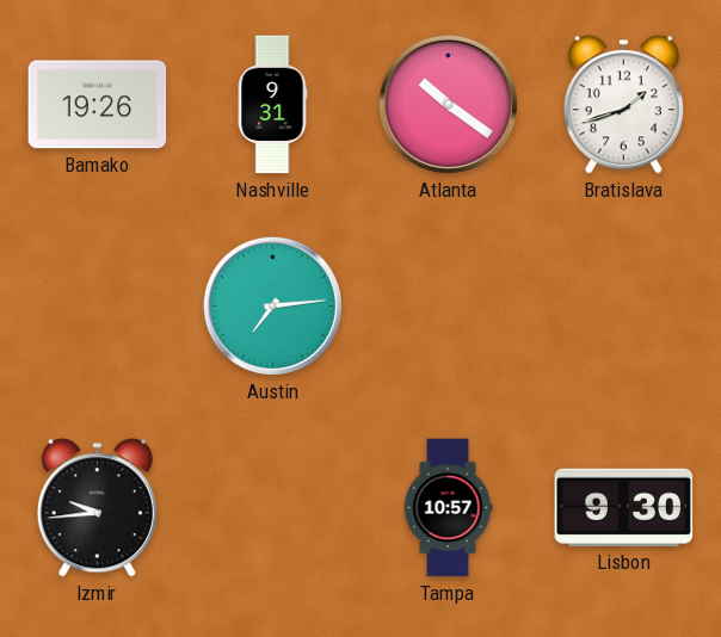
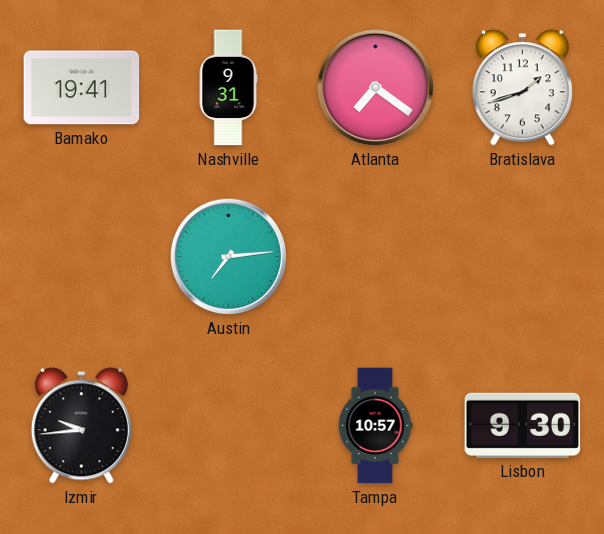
Bamako: 19:26 -> 19:41 (82, 88)
Atlanta: 10:21 -> 7:21 (375, 87)
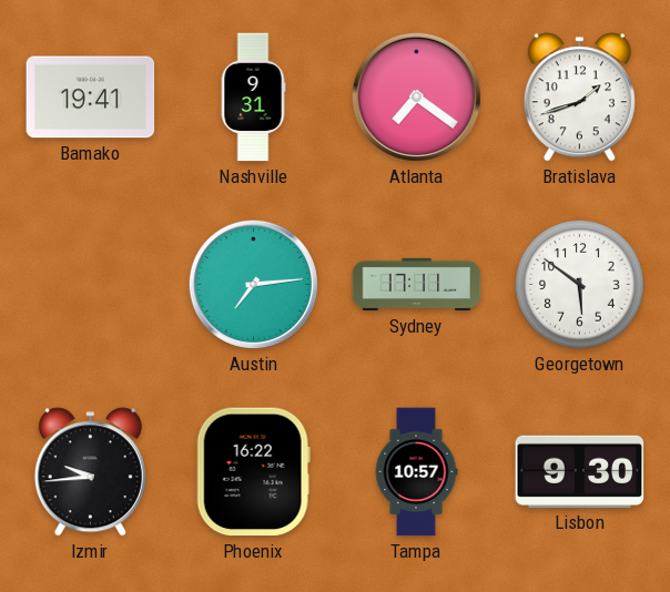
Sydney: none -> 17:11 (417, 285)
Georgetown: none -> 5:51 (580, 285)
Phoenix: none -> 16:22 (253, 472)
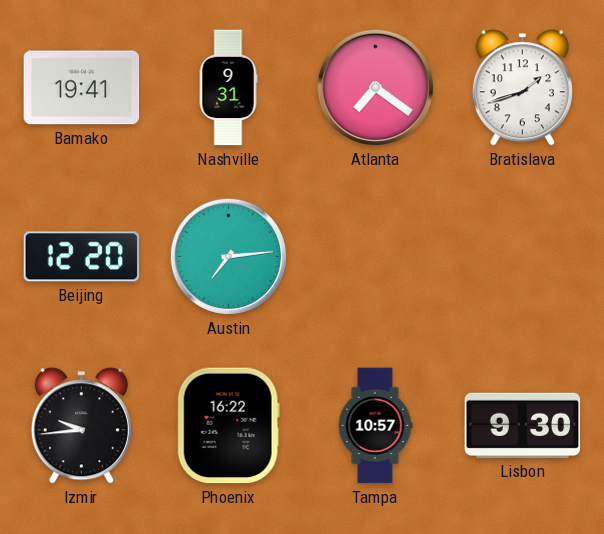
Beijing: none -> 12:20 (82, 257)
Sydney: 17:11 -> none (417, 285)
Georgetown: 5:51 -> none (580, 285)
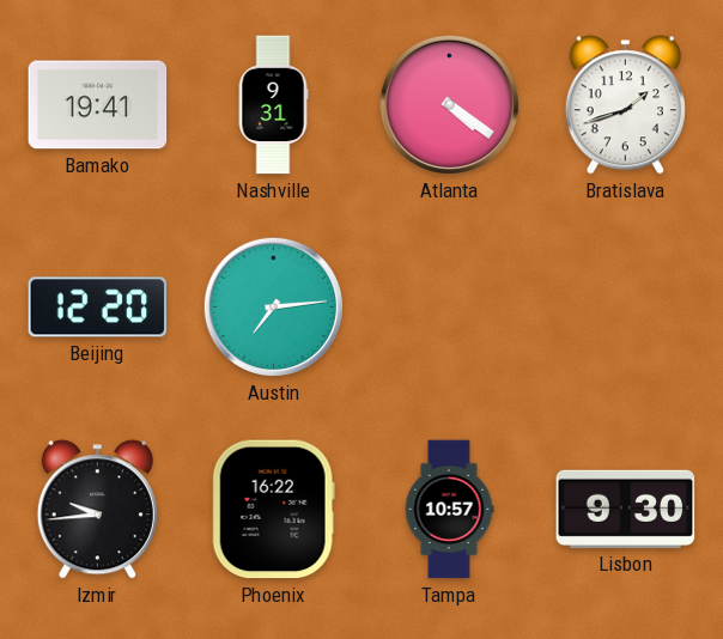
Atlanta: 7:21 -> 4:21 (449, 104)
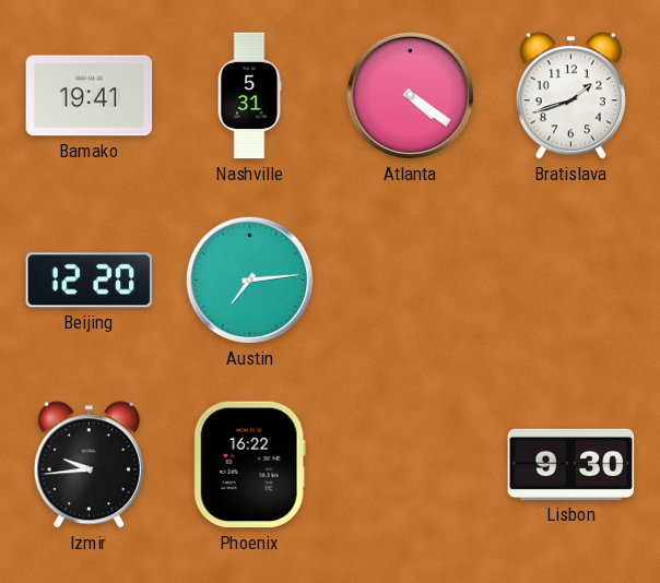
Nashville: 9:31 -> 5:31 (249, 96)
Tampa: 10:57 -> none (449, 510)
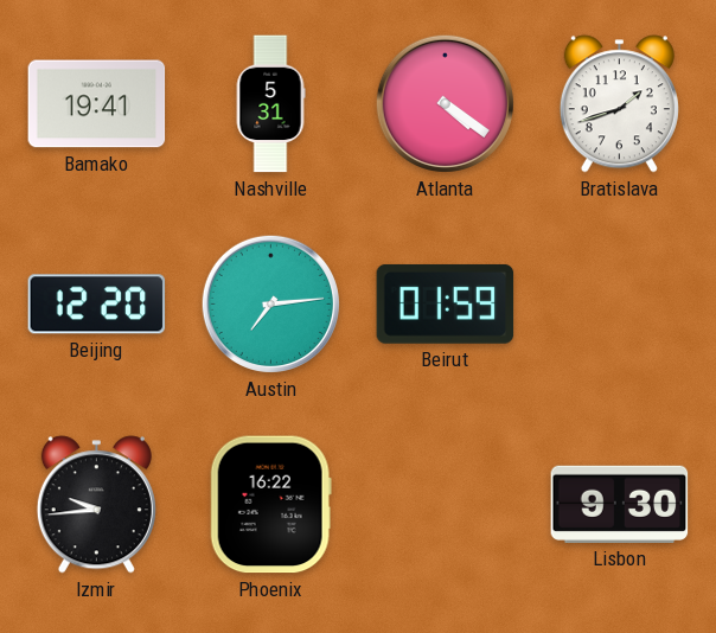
Beirut: none -> 01:59 (446, 303)
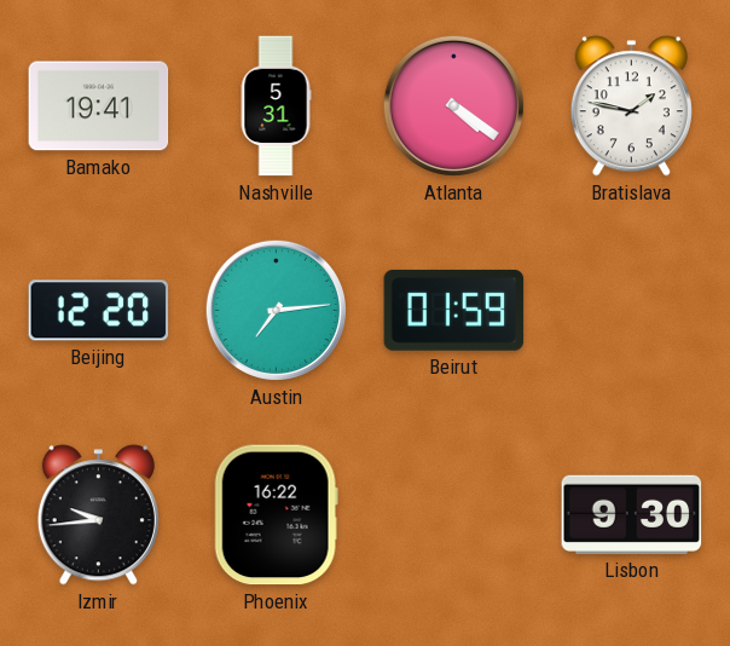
Bratislava: 1:42 -> 1:47 (631, 106)
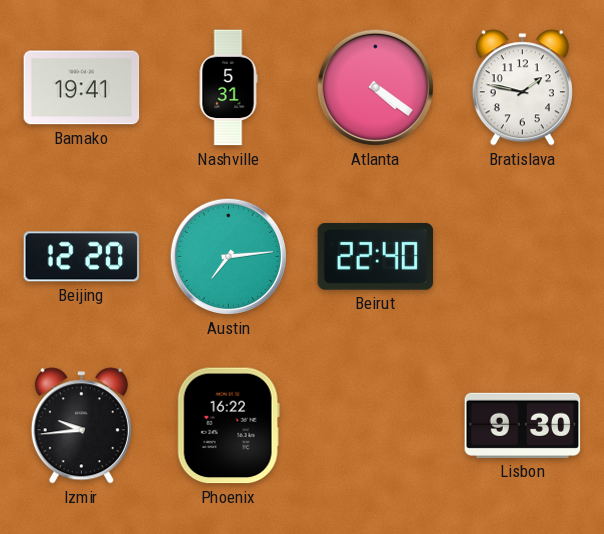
Beirut: 01:59 -> 22:40 (376, 256)
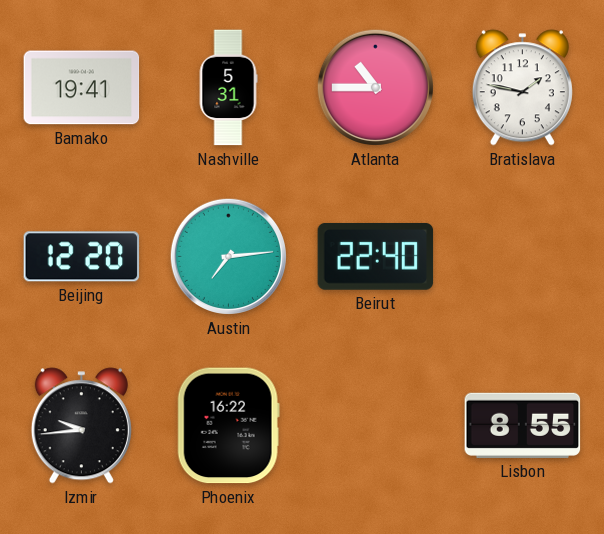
Atlanta: 4:21 -> 10:45 (375, 87)
Lisbon: 9:30 -> 8:55 (523, 425)
